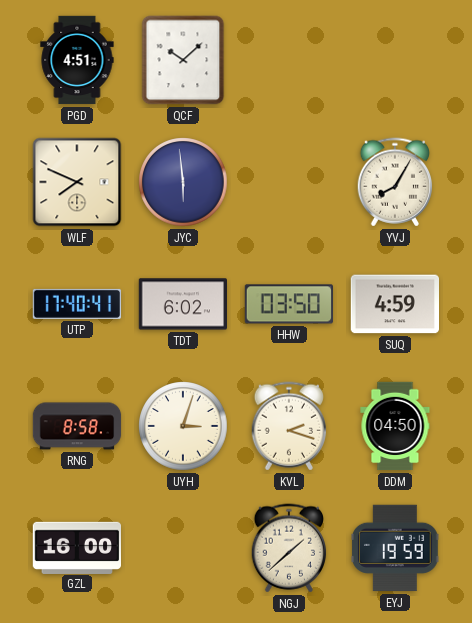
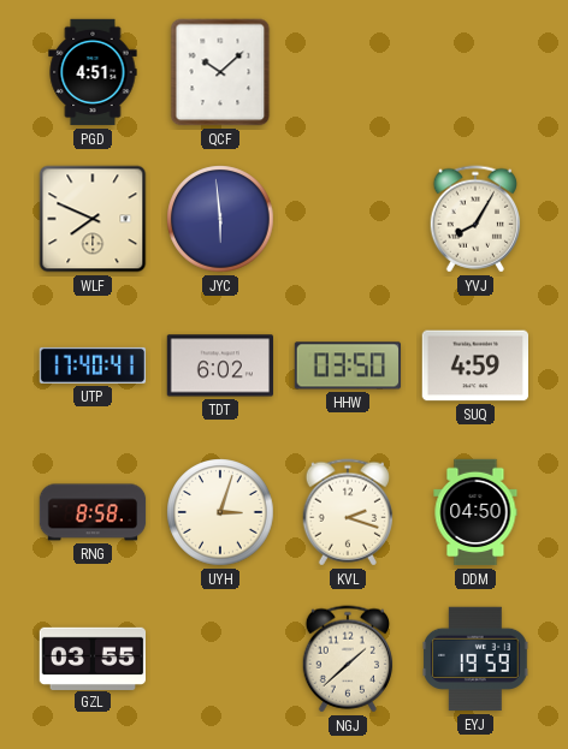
GZL: 16:00 -> 03:55 (93, 658)
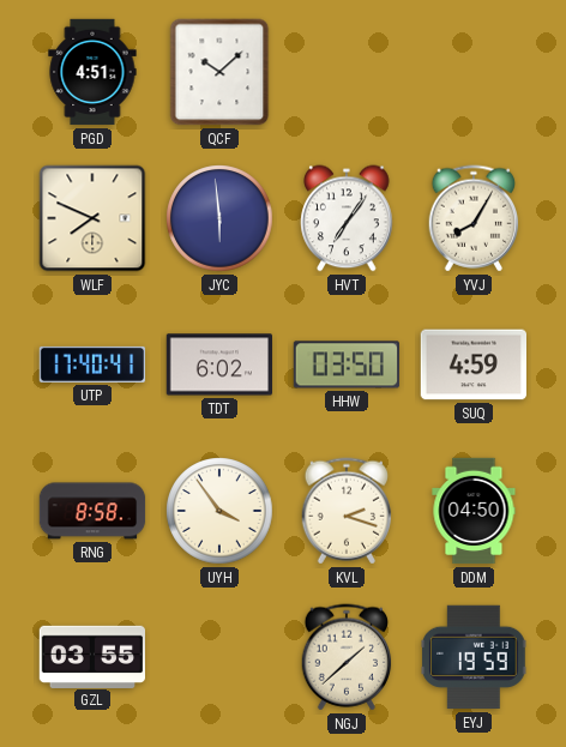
HVT: none -> 7:06 (347, 218)
UYH: 3:03 -> 3:54 (219, 511)
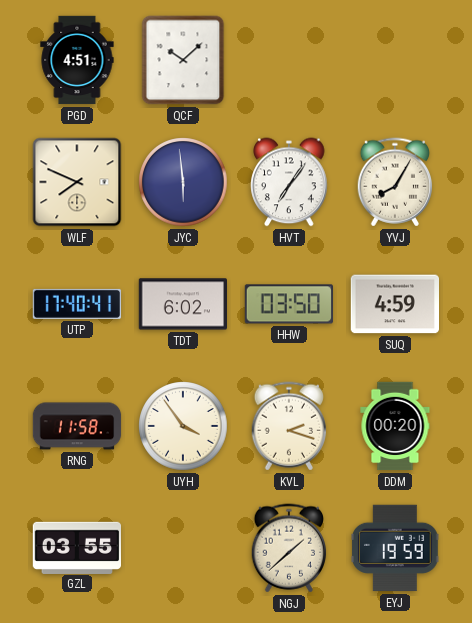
RNG: 8:58 -> 11:58 (77, 426)
DDM: 04:50 -> 00:20 (395, 426)
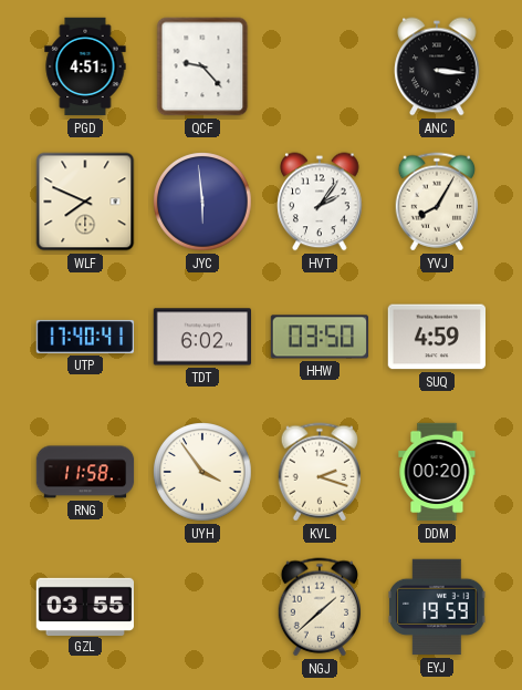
QCF: 10:08 -> 9:23 (202, 66)
ANC: none -> 3:16 (437, 66)
HVT: 7:06 -> 2:06 (320, 202)
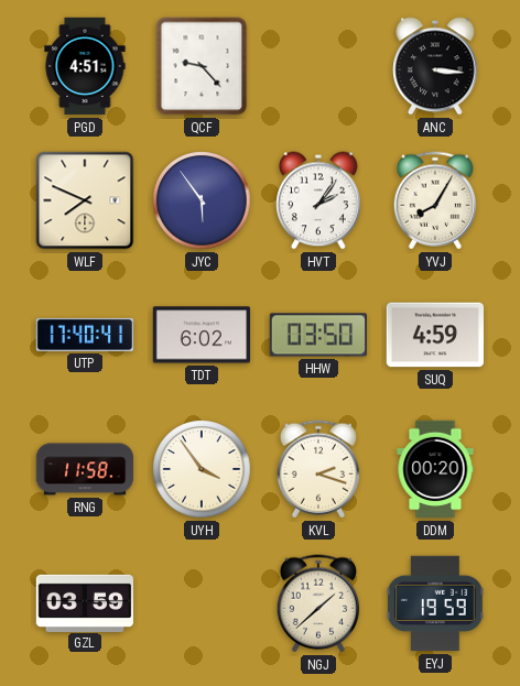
JYC: 5:59 -> 5:54 (202, 200)
GZL: 03:55 -> 03:59 (85, 602)
